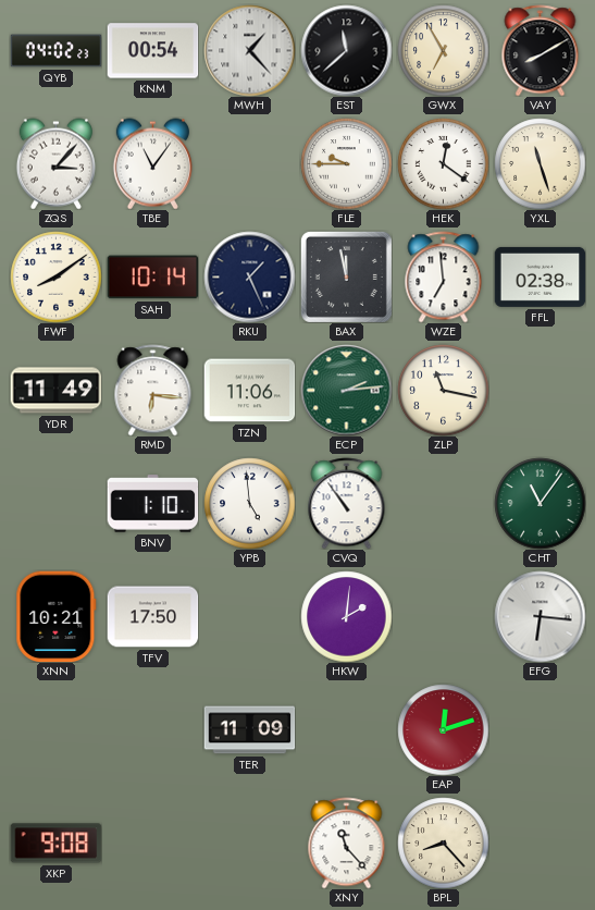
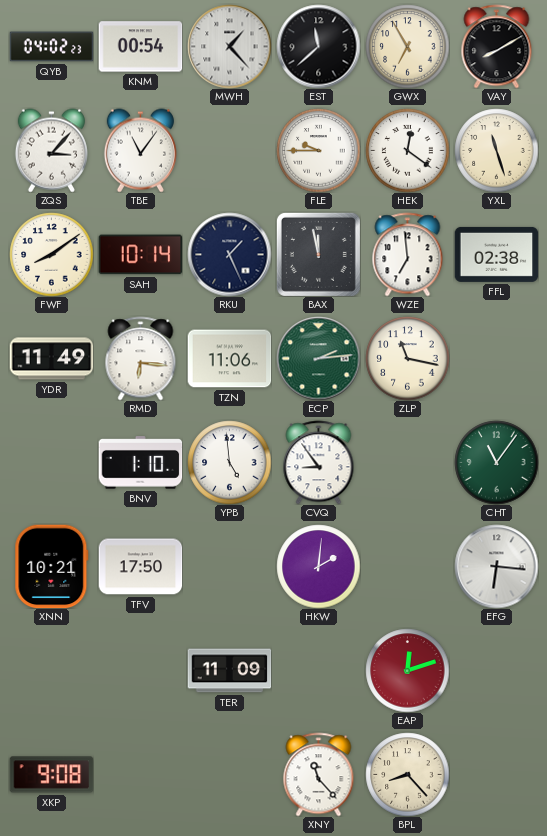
CVQ: 10:54 -> 8:54 (319, 462)
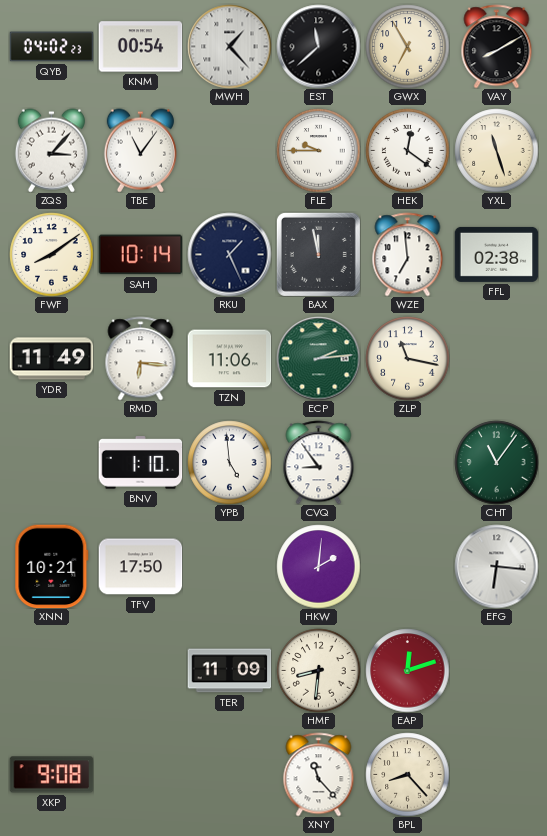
HMF: none -> 8:31 (318, 670)
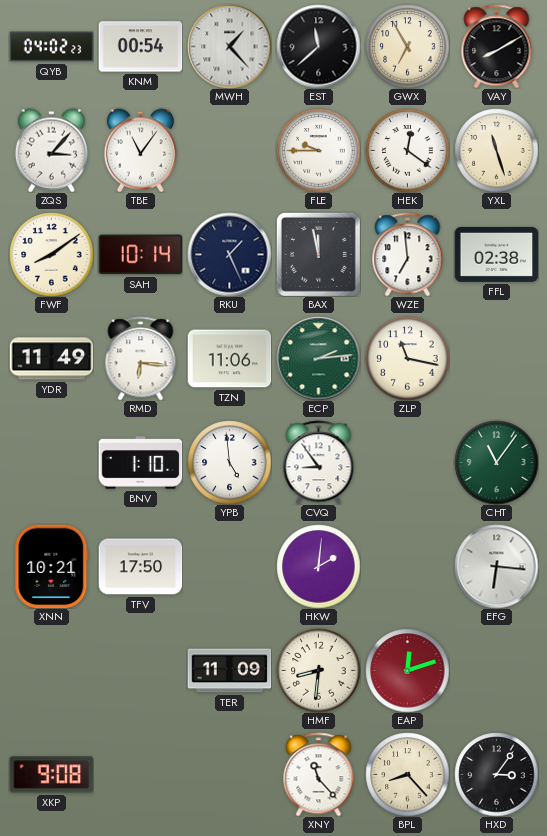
HXD: none -> 3:06 (496, 774)
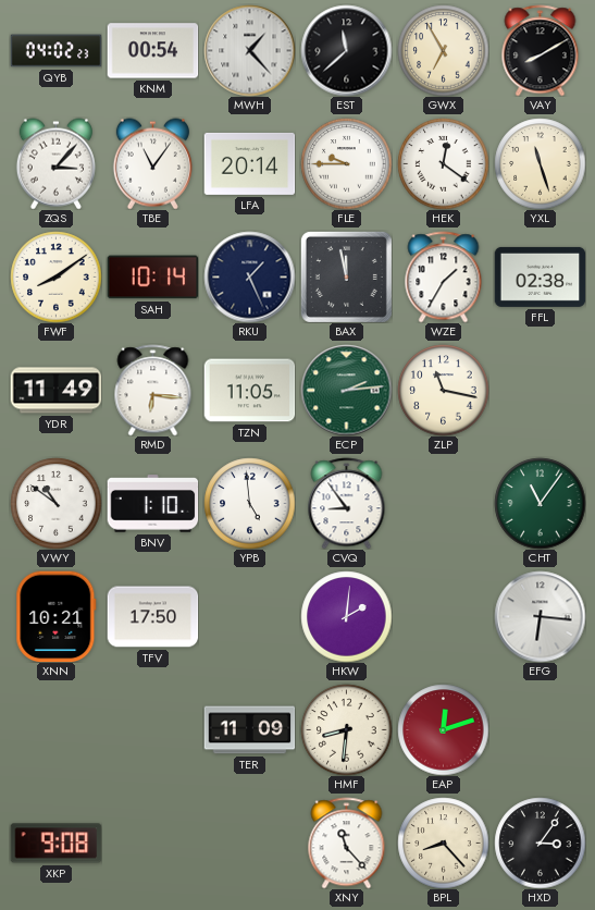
LFA: none -> 20:14 (249, 163)
WZE: 6:59 -> 1:35 (444, 276)
TZN: 11:06 -> 11:05 (249, 391)
VWY: none -> 10:51 (55, 503)
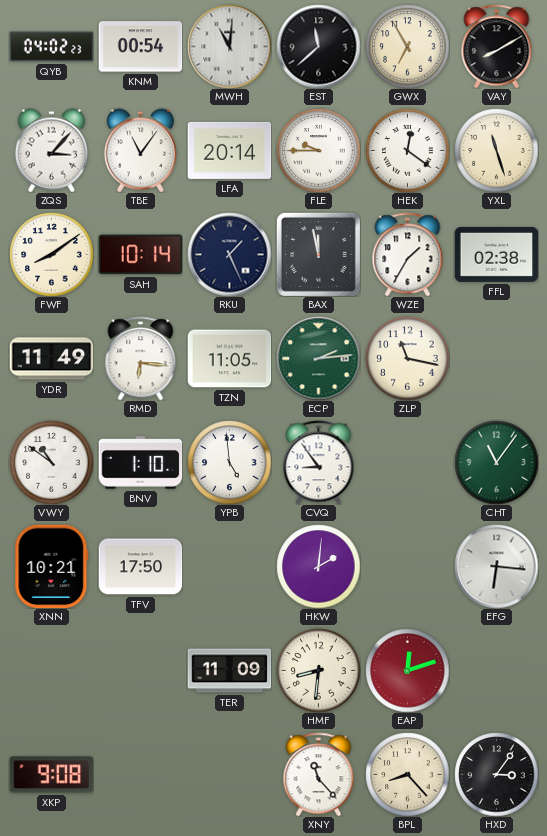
MWH: 1:23 -> 11:01 (229, 46)
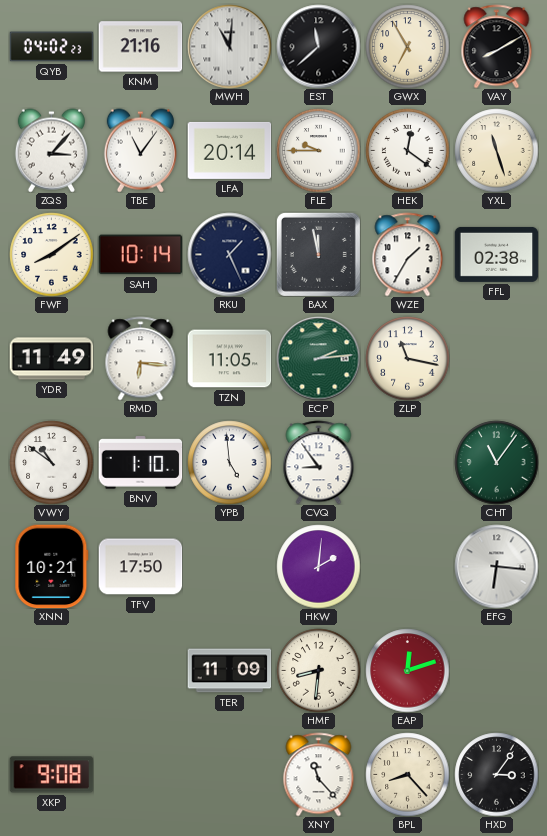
KNM: 00:54 -> 21:16 (140, 47)
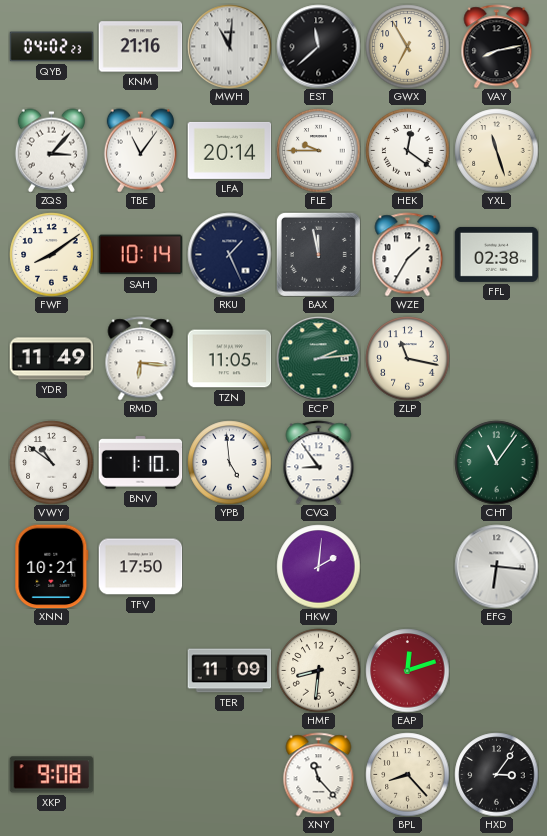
VAY: 8:10 -> 8:13 (497, 46)
